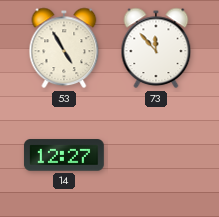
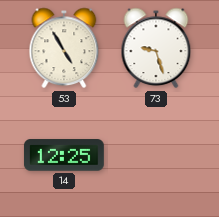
73: 11:53 -> 9:27 (156, 48)
14: 12:27 -> 12:25 (64, 155)
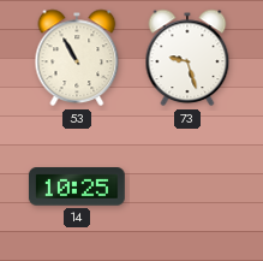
53: 4:55 -> 10:55 (77, 58)
14: 12:25 -> 10:25 (77, 186)
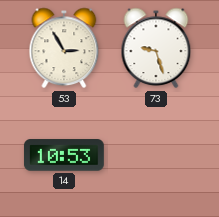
53: 10:55 -> 2:55 (64, 48)
14: 10:25 -> 10:53 (64, 155)
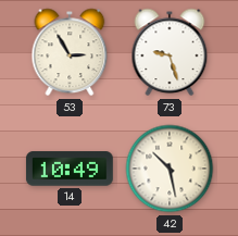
14: 10:53 -> 10:49 (70, 169)
42: none -> 10:28 (170, 169)
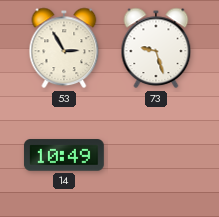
42: 10:28 -> none (170, 169)
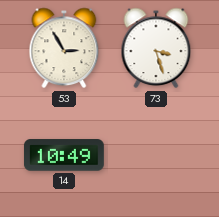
73: 9:27 -> 3:27 (156, 48)
